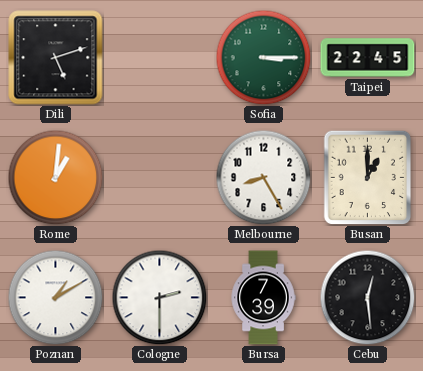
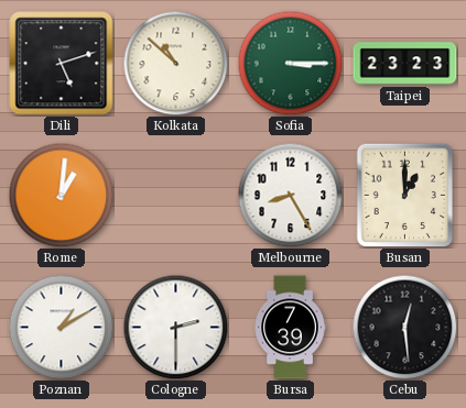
Kolkata: none -> 10:52 (175, 63)
Taipei: 22:45 -> 23:23 (405, 64)
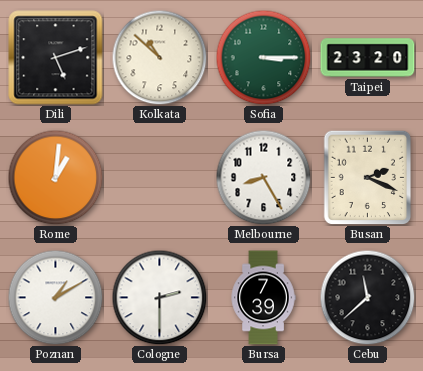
Taipei: 23:23 -> 23:20 (368, 58)
Busan: 1:00 -> 2:19 (368, 177)
Cebu: 12:29 -> 11:38 (367, 297)
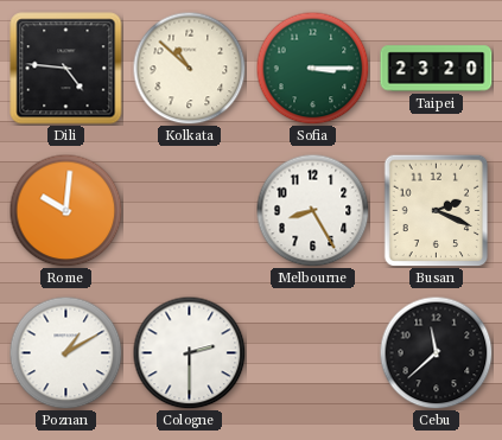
Dili: 5:12 -> 4:46 (66, 69)
Rome: 1:01 -> 10:01 (65, 210)
Bursa: 7:39 -> none (263, 298)
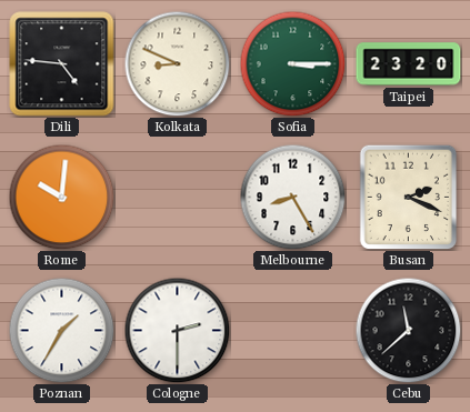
Kolkata: 10:52 -> 8:49 (177, 63)
Poznan: 1:10 -> 1:35 (61, 330)
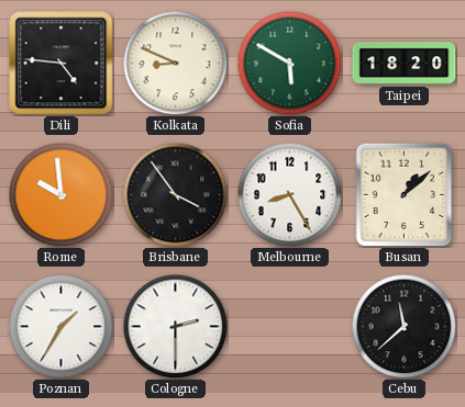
Sofia: 3:15 -> 5:50 (289, 63)
Taipei: 23:20 -> 18:20 (405, 64)
Rome: 10:01 -> 9:59 (60, 194)
Brisbane: none -> 3:54 (175, 194)
Busan: 2:19 -> 1:08 (405, 194)
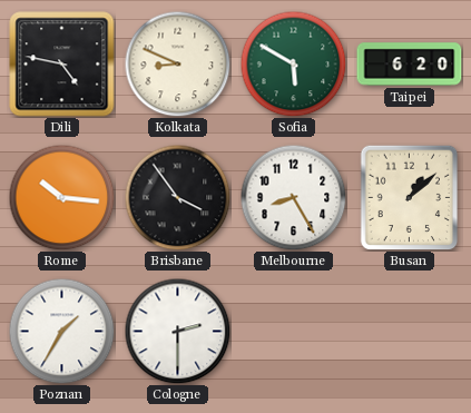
Dili: 4:46 -> 4:47 (62, 65)
Taipei: 18:20 -> 6:20 (410, 65)
Rome: 9:59 -> 10:16 (61, 197)
Cebu: 11:38 -> none (403, 326)
